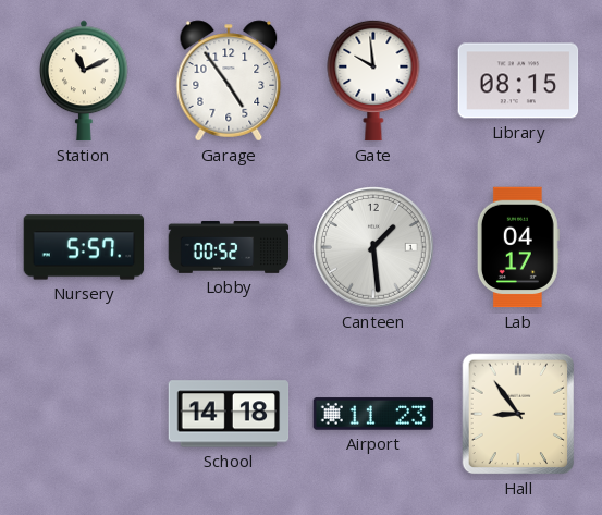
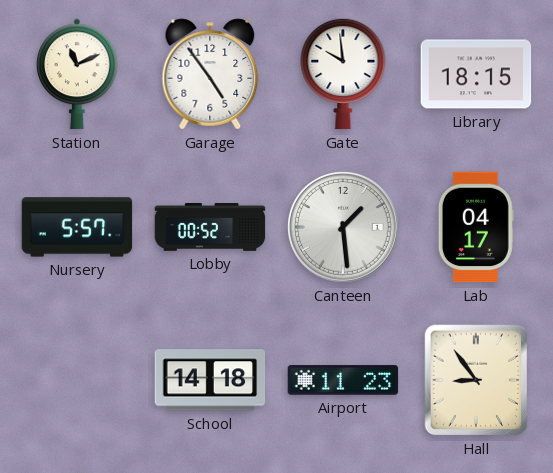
Library: 08:15 -> 18:15 (476, 74)
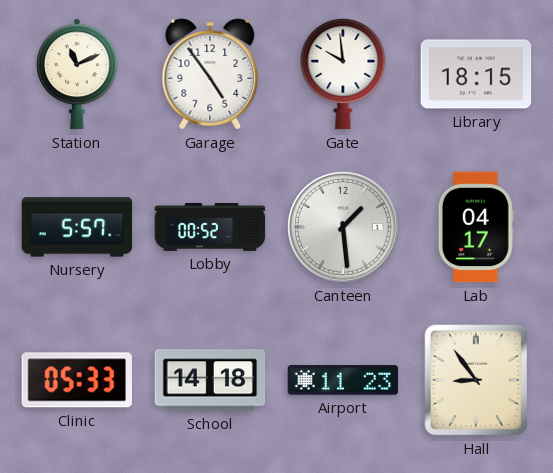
Clinic: none -> 05:33 (76, 380)
